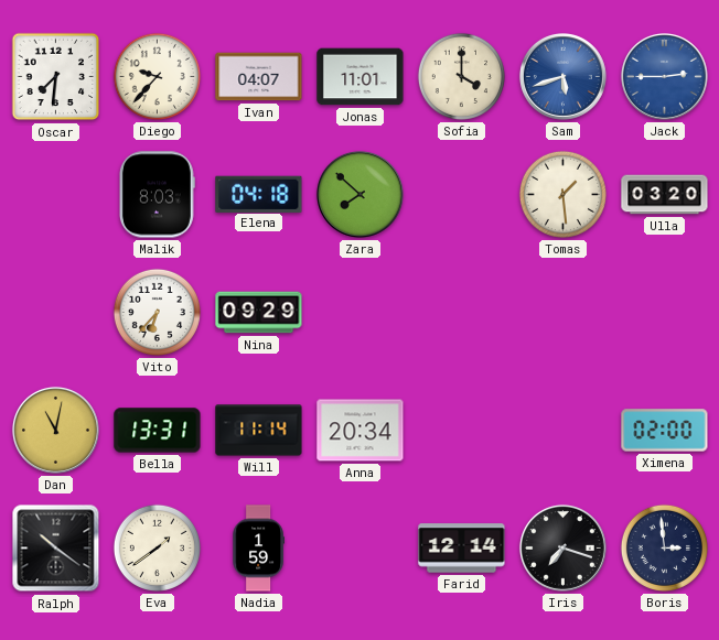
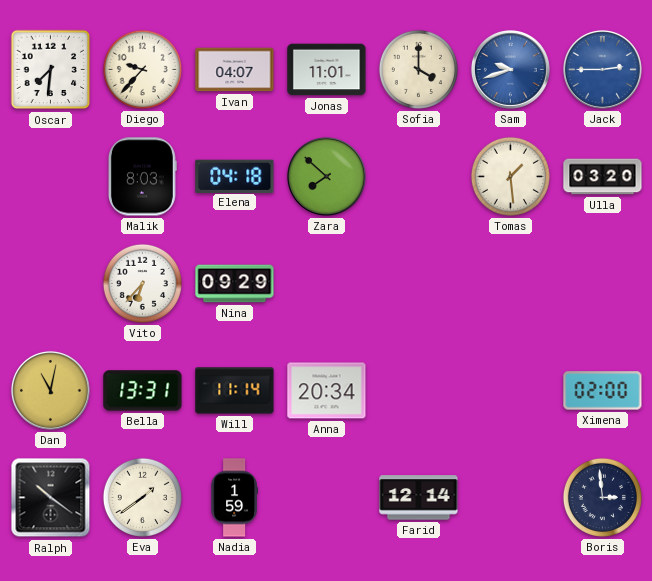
Sam: 5:42 -> 9:42 (510, 69)
Iris: 7:18 -> none (562, 547)
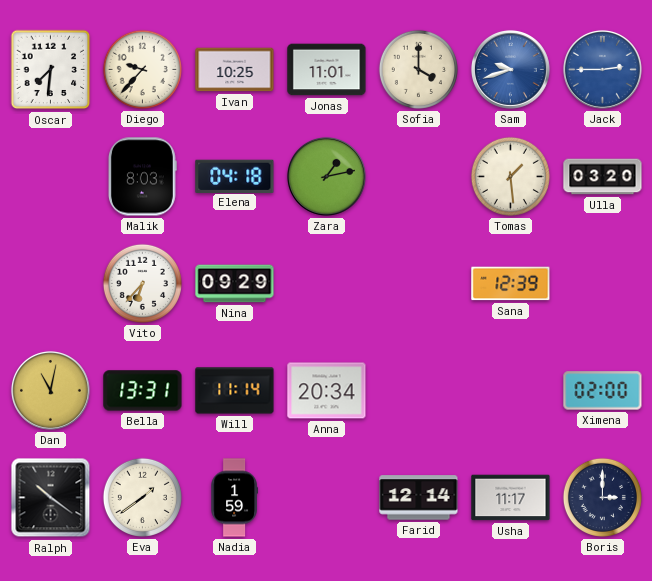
Ivan: 04:07 -> 10:25 (235, 70)
Zara: 7:52 -> 1:13 (326, 176)
Sana: none -> 12:39 (511, 284)
Usha: none -> 11:17 (511, 498)
Boris: 2:59 -> 3:00 (602, 497)
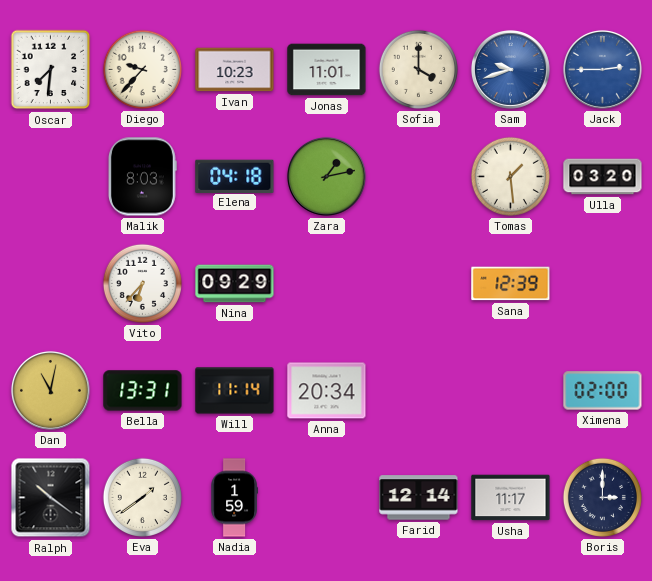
Ivan: 10:25 -> 10:23 (235, 70)
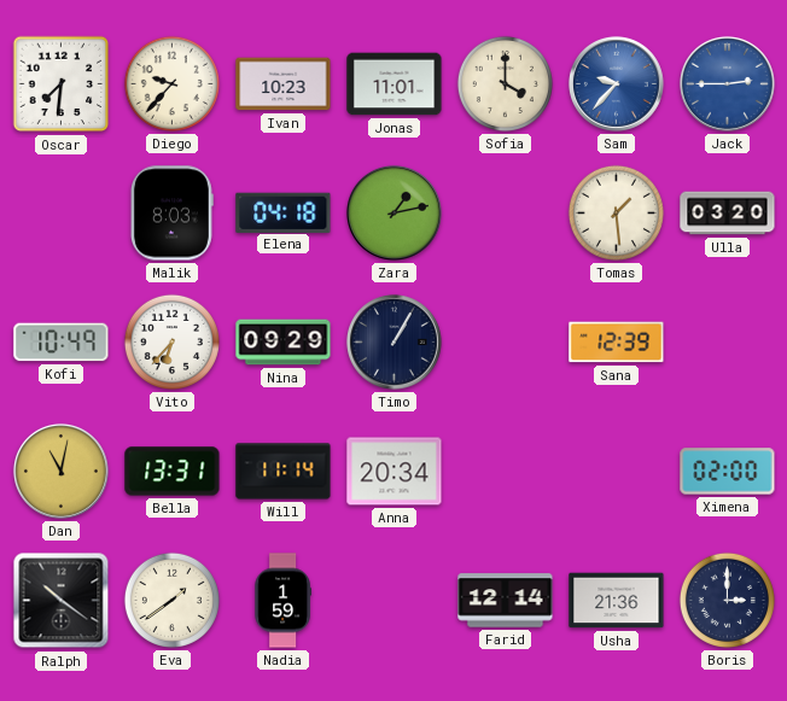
Sam: 9:42 -> 9:37 (616, 83)
Kofi: none -> 10:49 (62, 343)
Timo: none -> 1:05 (393, 341)
Usha: 11:17 -> 21:36 (617, 601)
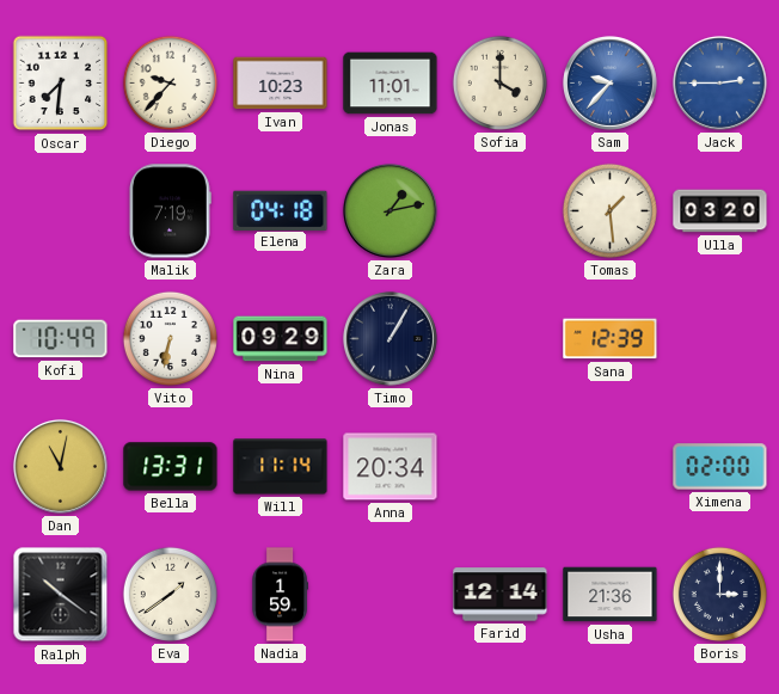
Malik: 8:03 -> 7:19 (170, 211)
Vito: 6:37 -> 6:32 (170, 338)
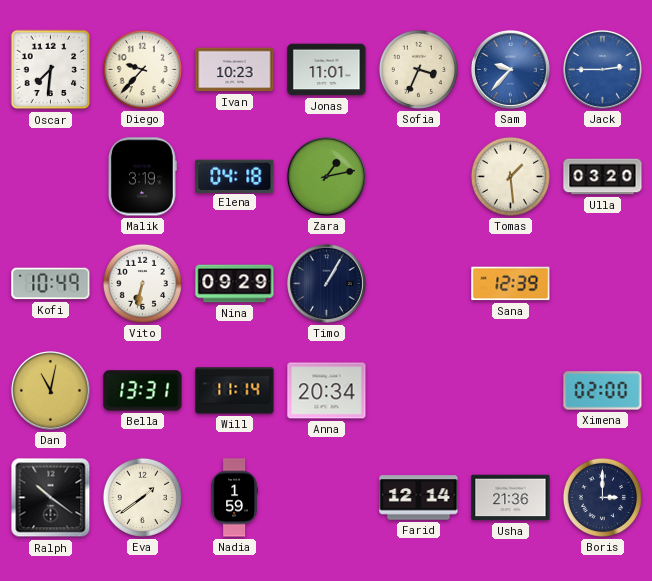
Sofia: 4:00 -> 3:34 (418, 69)
Malik: 7:19 -> 3:19 (142, 177)
